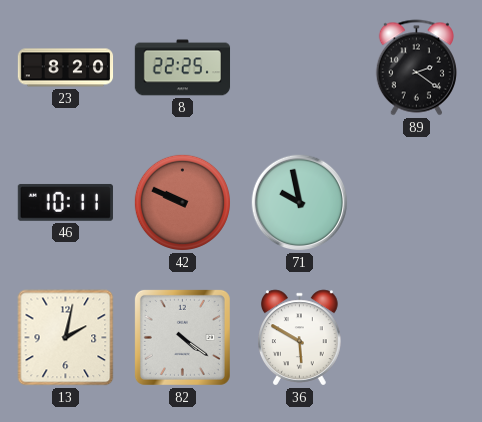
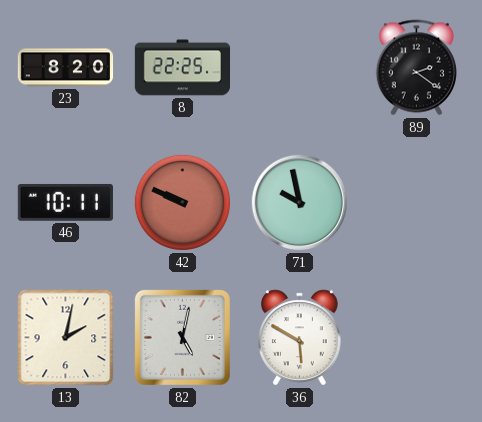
82: 4:21 -> 5:02 (182, 337)
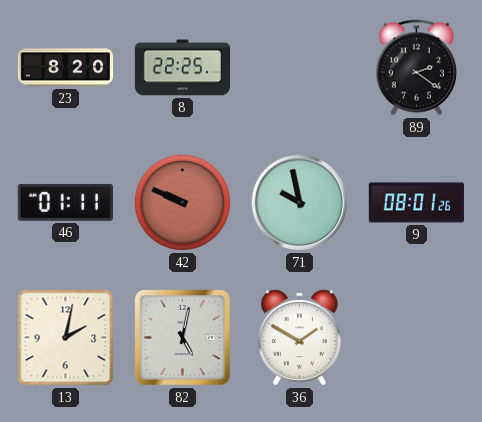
46: 10:11 -> 01:11 (65, 202)
9: none -> 08:01 (416, 203)
36: 5:50 -> 1:50 (300, 338)
